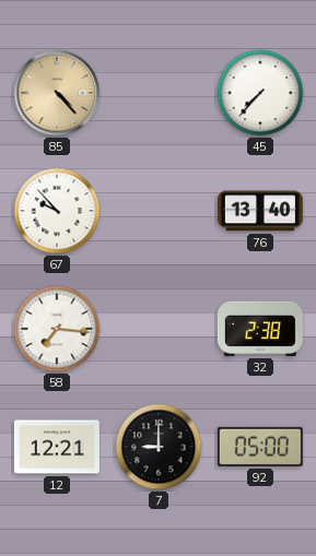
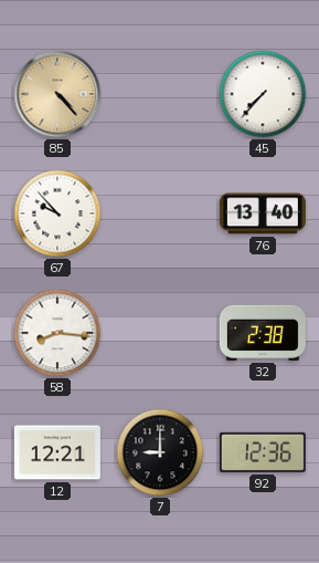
58: 7:16 -> 8:16 (57, 333)
92: 05:00 -> 12:36 (263, 452)
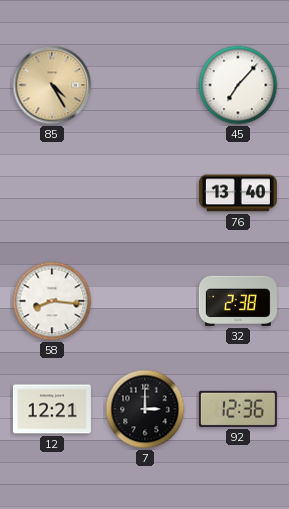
85: 4:23 -> 4:25 (52, 85)
45: 7:37 -> 7:07 (238, 85)
67: 9:53 -> none (57, 213)
7: 9:00 -> 3:00 (145, 409)
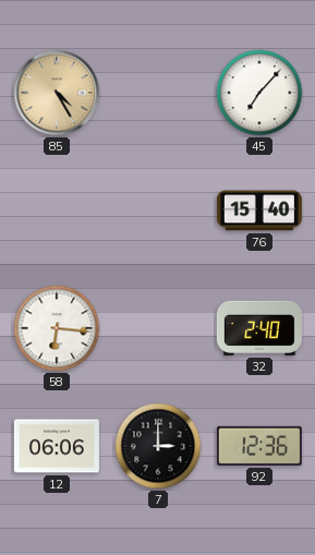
76: 13:40 -> 15:40 (259, 210)
58: 8:16 -> 6:16 (57, 328)
32: 2:38 -> 2:40 (259, 328)
12: 12:21 -> 06:06 (57, 446)
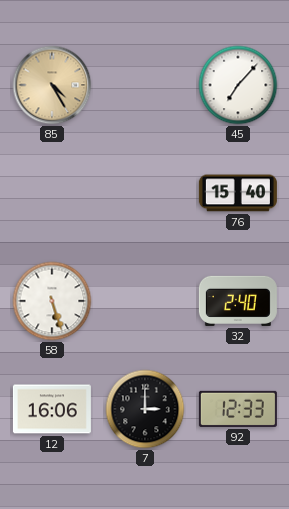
58: 6:16 -> 5:27 (52, 301)
12: 06:06 -> 16:06 (52, 409)
92: 12:36 -> 12:33 (238, 409)
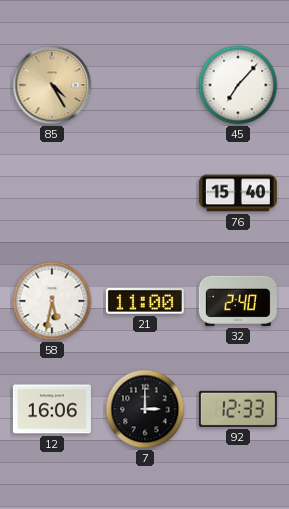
58: 5:27 -> 5:32 (52, 301)
21: none -> 11:00 (145, 302)
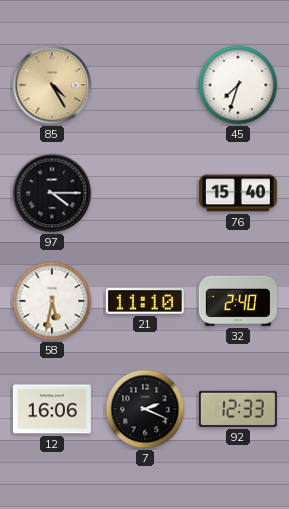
45: 7:07 -> 7:33 (238, 85)
97: none -> 4:15 (52, 193)
21: 11:00 -> 11:10 (145, 302)
7: 3:00 -> 2:19 (145, 409)
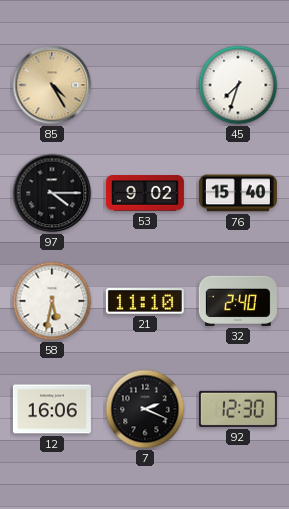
53: none -> 9:02 (145, 193)
92: 12:33 -> 12:30 (238, 409)
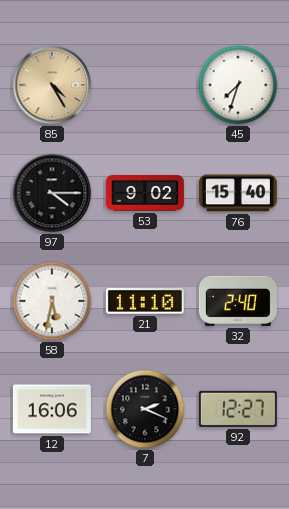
92: 12:30 -> 12:27 (238, 409)
